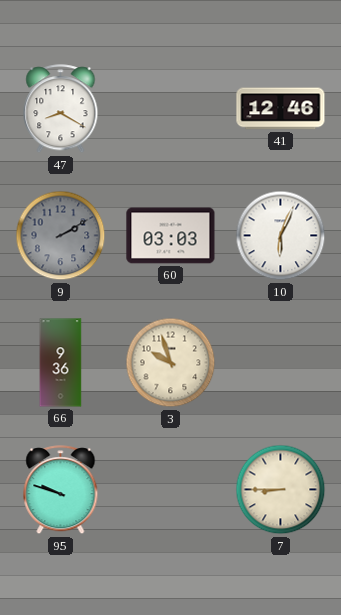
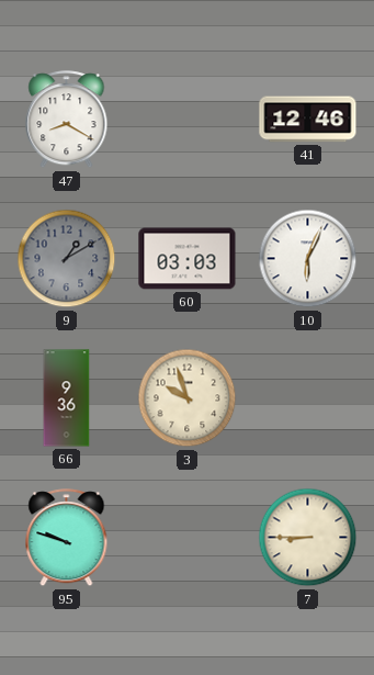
9: 2:10 -> 1:10 (67, 259)
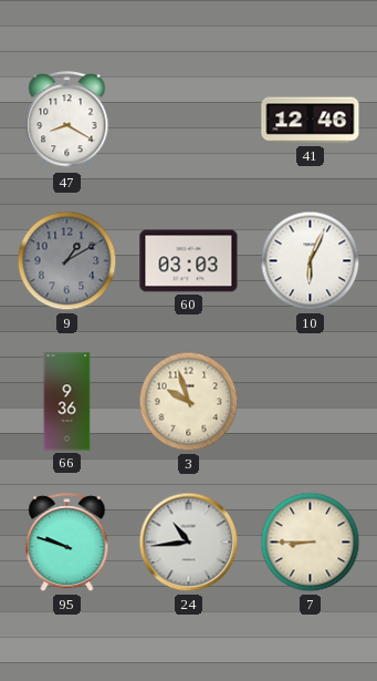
24: none -> 10:44 (189, 543)
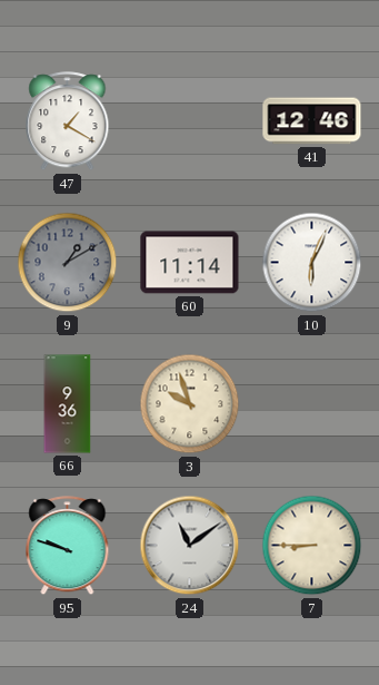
47: 8:20 -> 1:20 (68, 121)
60: 03:03 -> 11:14 (190, 263)
24: 10:44 -> 11:09 (190, 546)
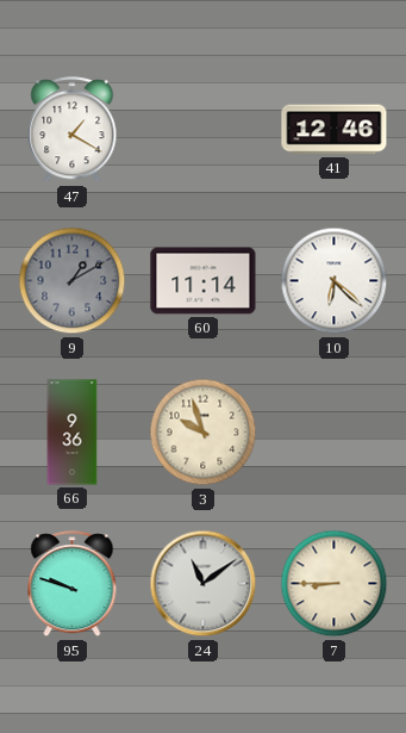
10: 6:04 -> 6:22 (335, 281)
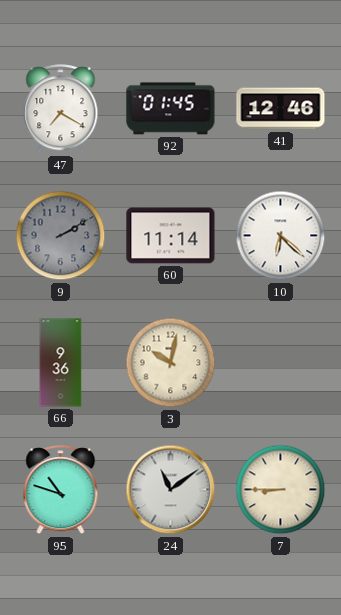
47: 1:20 -> 7:20 (61, 109)
92: none -> 01:45 (171, 109)
9: 1:10 -> 2:10 (61, 236)
3: 9:57 -> 10:02 (171, 363)
95: 9:48 -> 10:48 (61, 490)
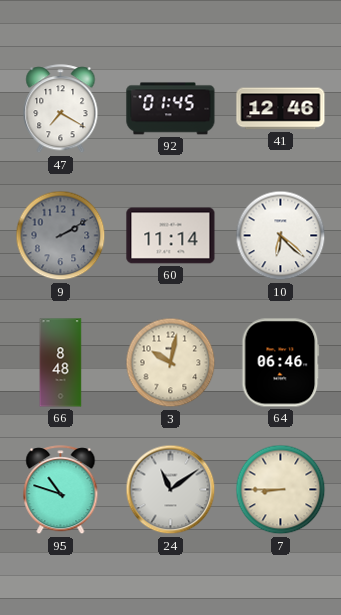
66: 9:36 -> 8:48 (61, 363)
64: none -> 06:46 (281, 363)
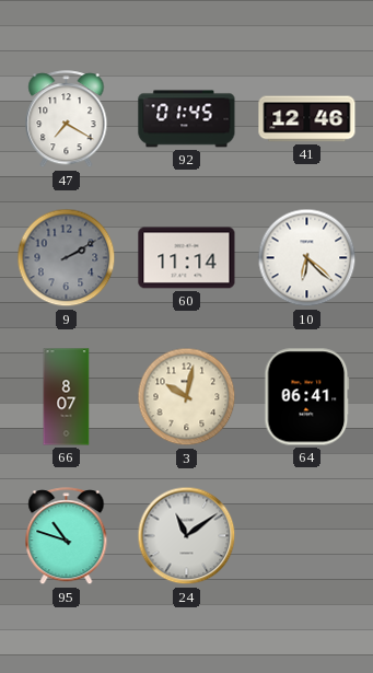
66: 8:48 -> 8:07 (67, 397)
64: 06:46 -> 06:41 (307, 397)
7: 8:45 -> none (281, 490)
